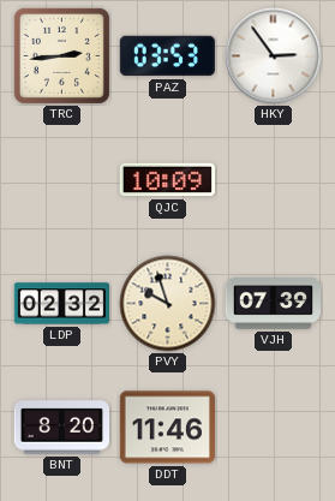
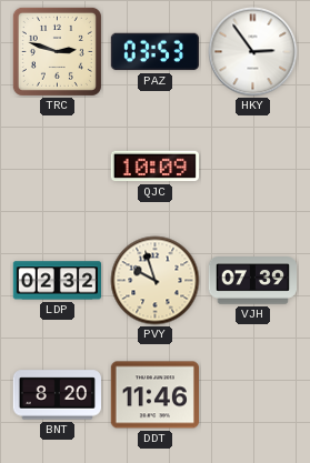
TRC: 2:44 -> 2:48 (57, 51)
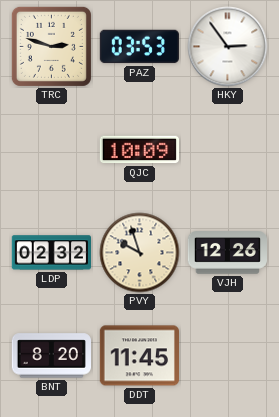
VJH: 07:39 -> 12:26 (227, 253)
DDT: 11:46 -> 11:45 (139, 356)
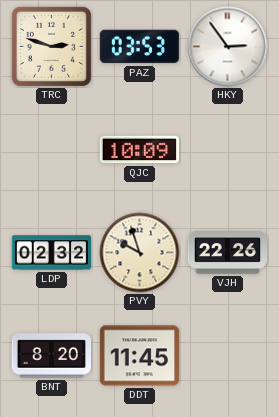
VJH: 12:26 -> 22:26 (227, 253)
